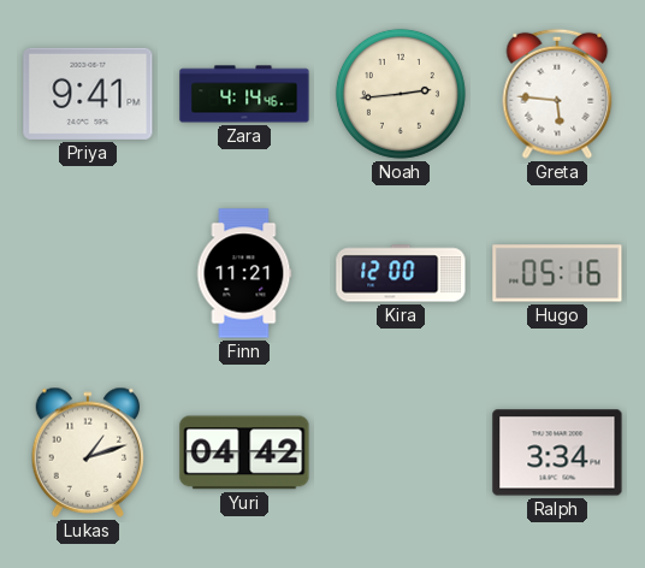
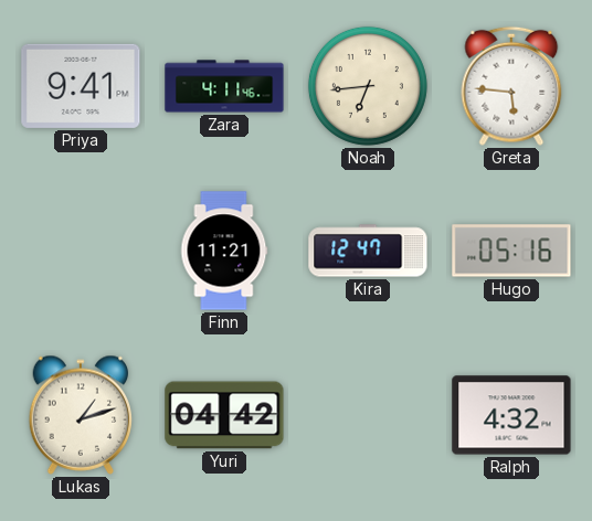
Zara: 4:14 -> 4:11 (224, 86)
Noah: 2:44 -> 6:44 (368, 86)
Kira: 12:00 -> 12:47 (368, 251)
Ralph: 3:34 -> 4:32 (511, 415)
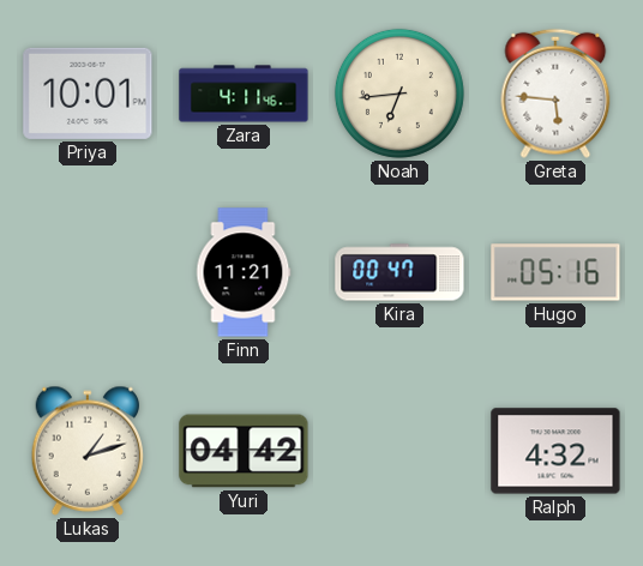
Priya: 9:41 -> 10:01 (88, 94)
Kira: 12:47 -> 00:47 (399, 272)
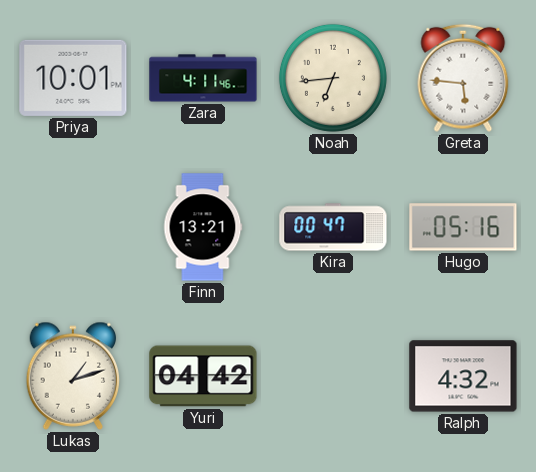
Finn: 11:21 -> 13:21 (203, 227)
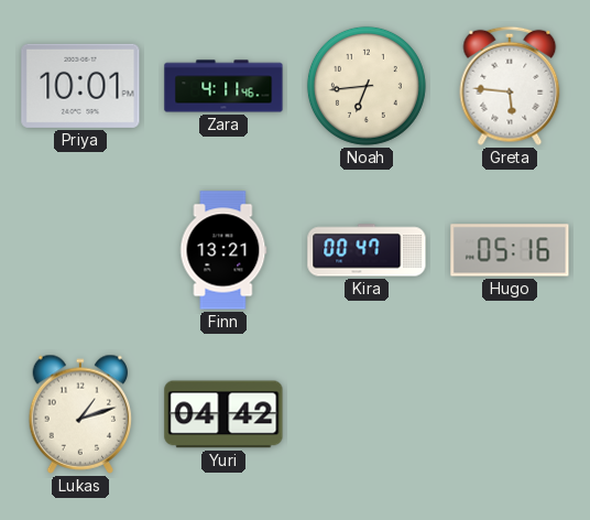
Ralph: 4:32 -> none (463, 376)
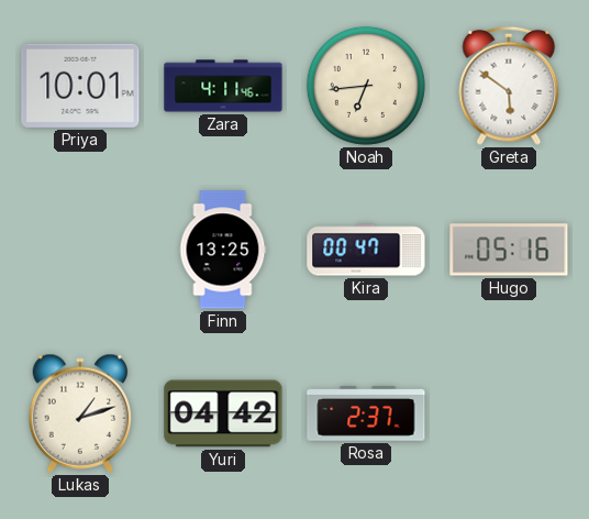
Greta: 5:46 -> 5:51 (509, 86)
Finn: 13:21 -> 13:25 (223, 250)
Rosa: none -> 2:37 (366, 413)
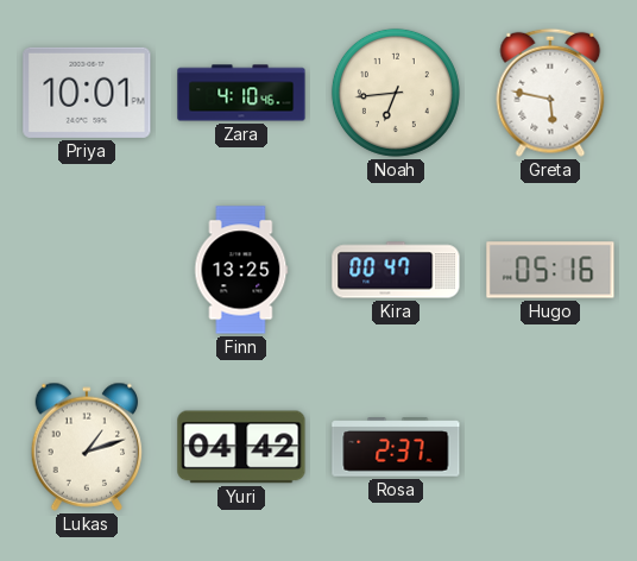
Zara: 4:11 -> 4:10 (241, 93)
Greta: 5:51 -> 5:47 (550, 93)
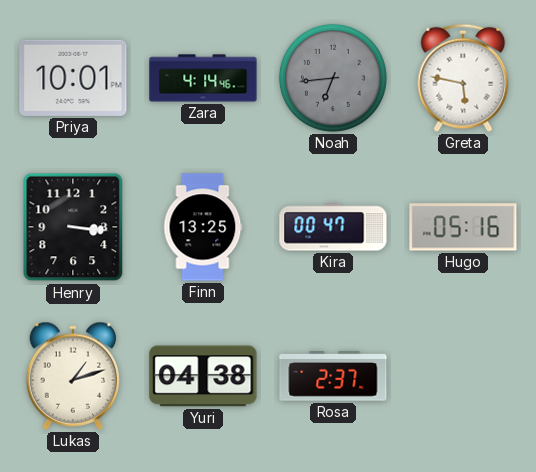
Zara: 4:10 -> 4:14 (203, 78)
Noah dial: cream -> grey (333, 78)
Henry: none -> 3:16 (73, 227)
Yuri: 04:42 -> 04:38 (203, 376)
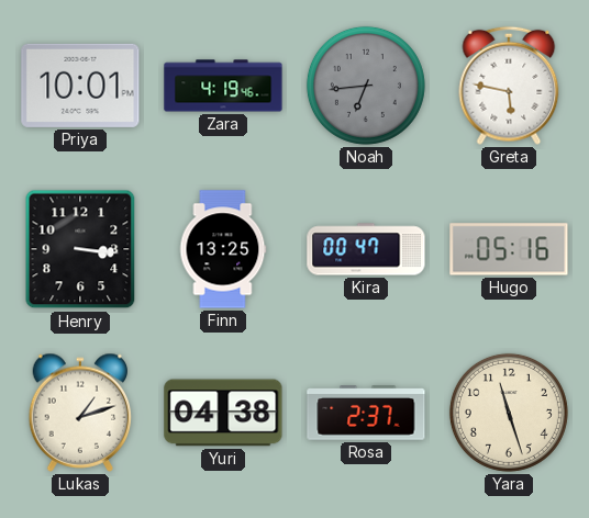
Zara: 4:14 -> 4:19 (223, 86)
Yara: none -> 11:27 (509, 413)
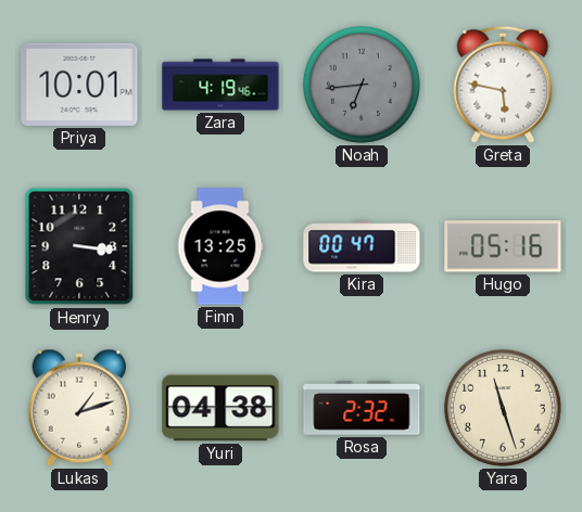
Rosa: 2:37 -> 2:32 (362, 408)
